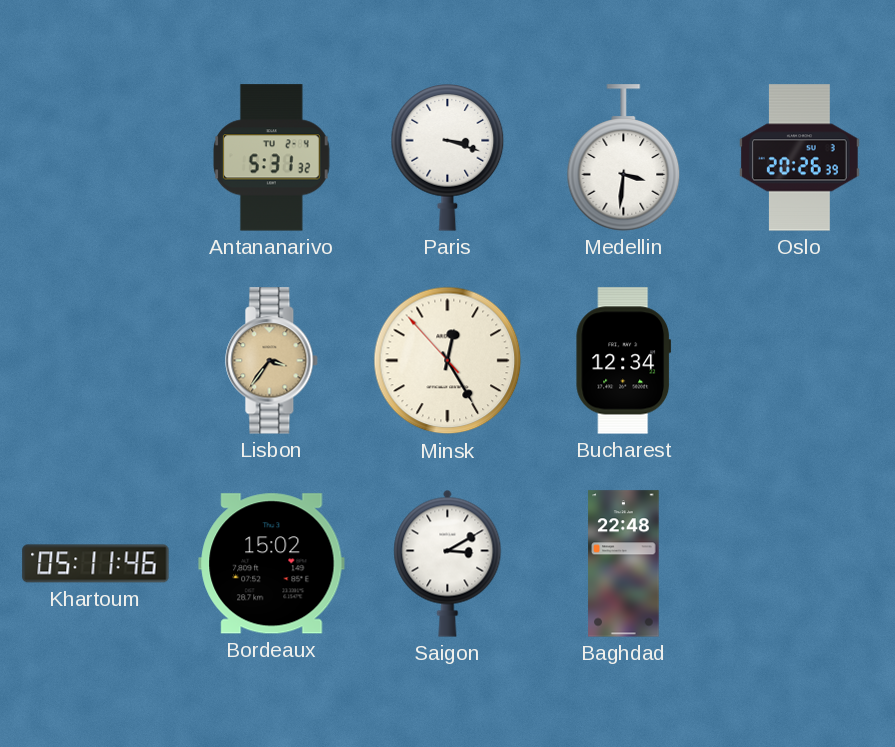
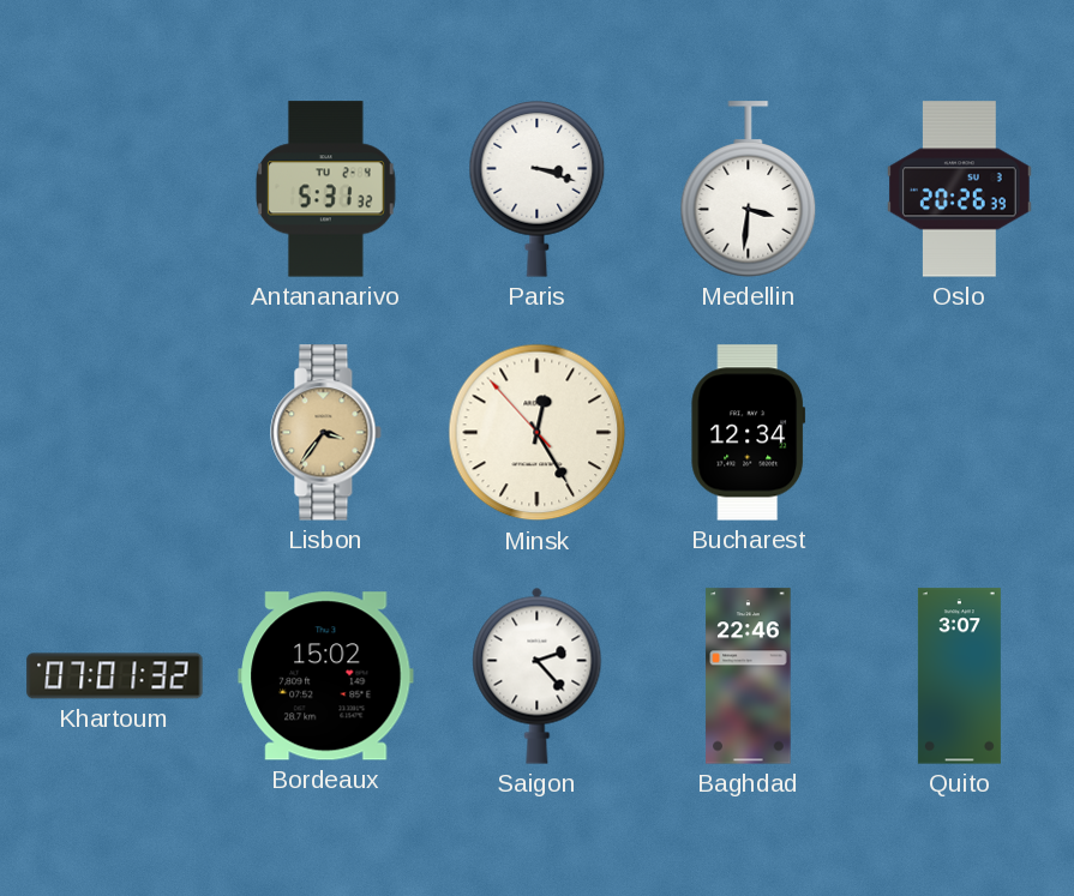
Khartoum: 05:11 -> 07:01 (115, 676)
Saigon: 3:10 -> 2:23 (538, 675)
Baghdad: 22:48 -> 22:46 (749, 676)
Quito: none -> 3:07 (959, 676)
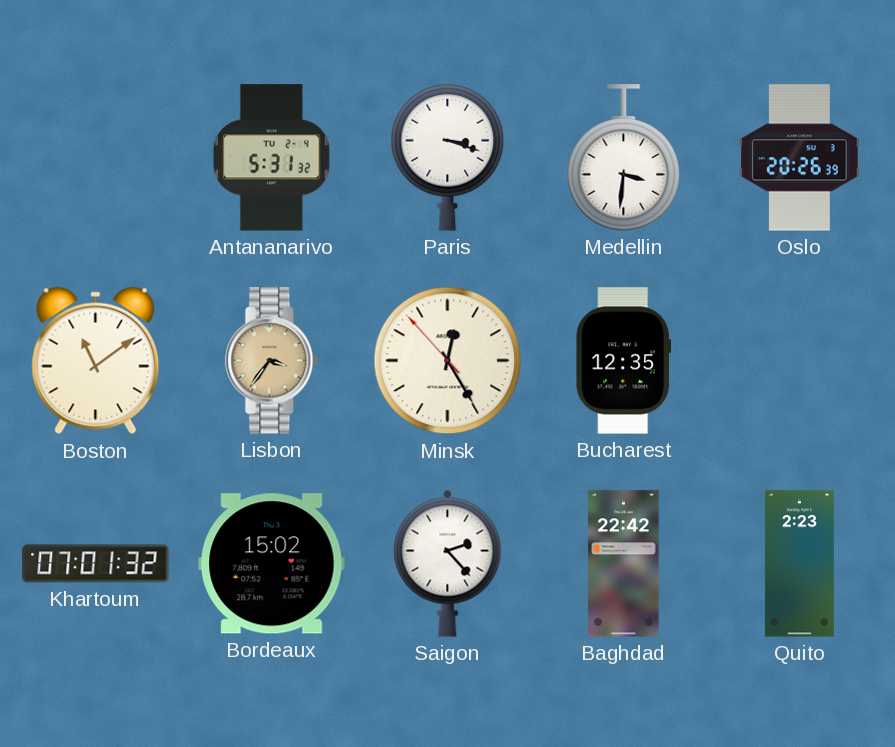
Boston: none -> 11:09 (96, 361)
Bucharest: 12:34 -> 12:35 (624, 361)
Baghdad: 22:46 -> 22:42 (624, 564)
Quito: 3:07 -> 2:23 (799, 564)
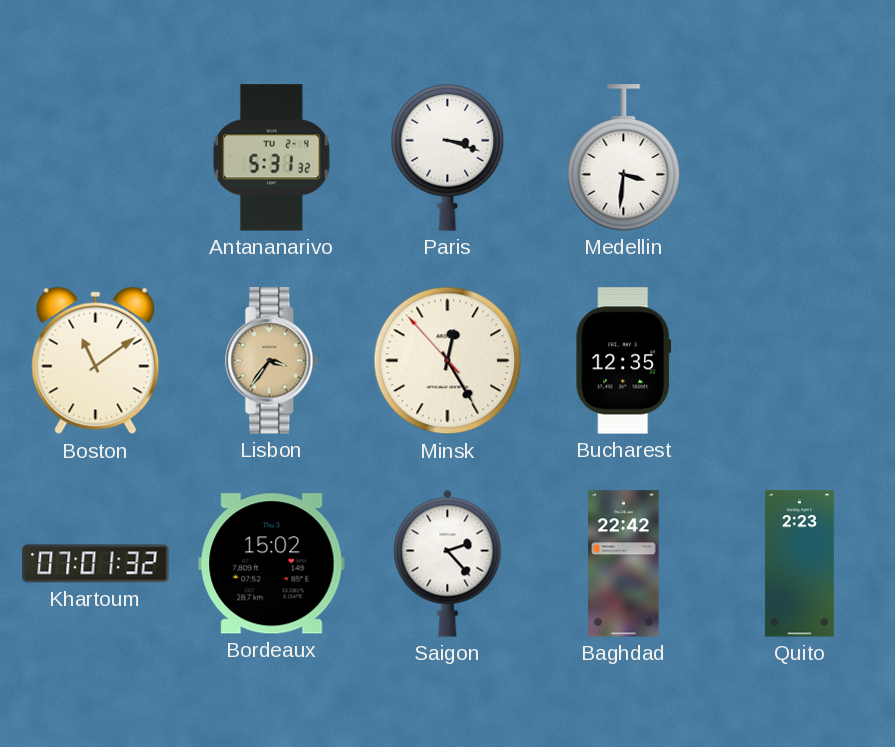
Oslo: 20:26 -> none (799, 158)
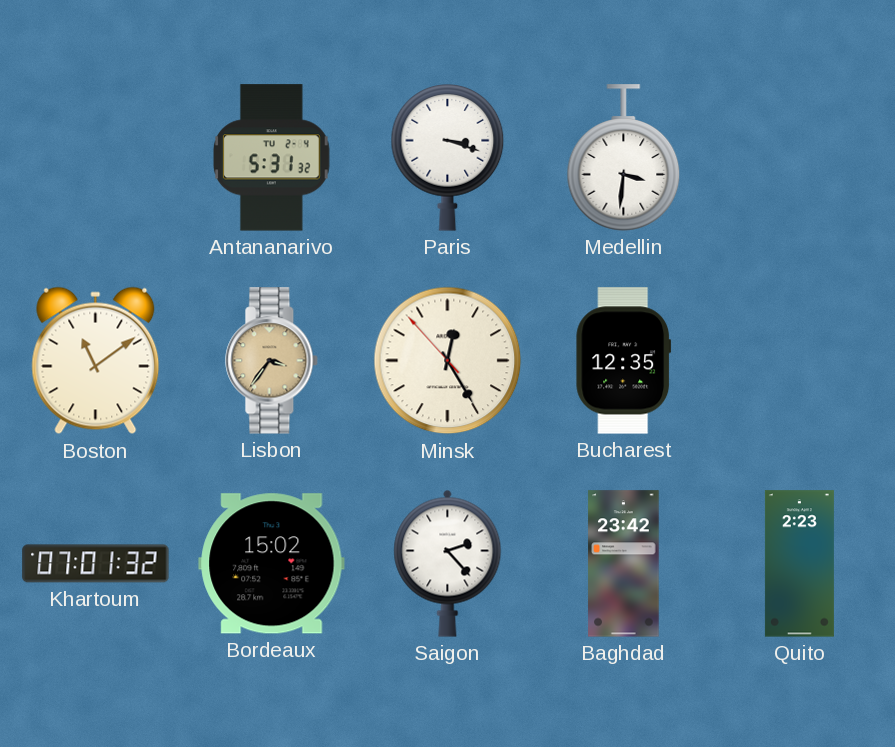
Baghdad: 22:42 -> 23:42 (624, 564)
